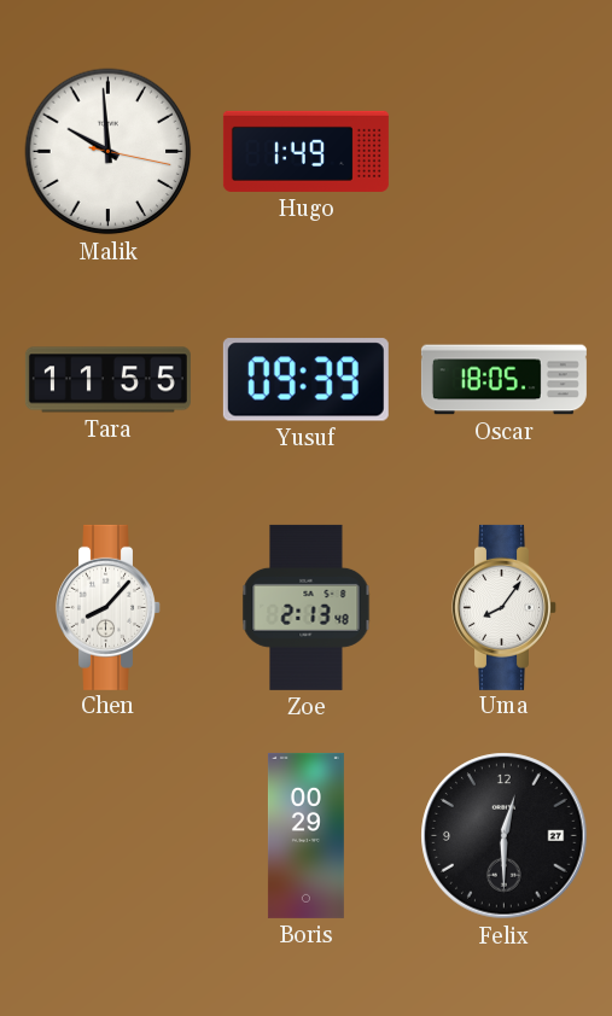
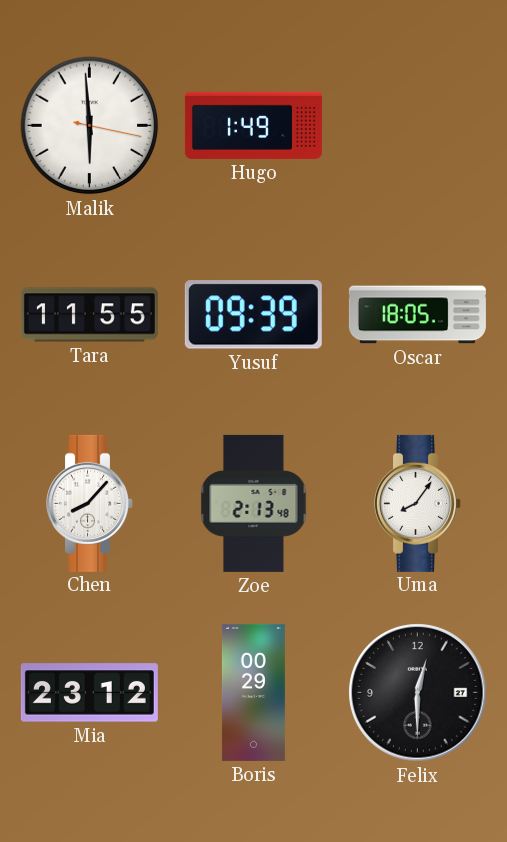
Malik: 9:59 -> 5:59 (90, 126)
Mia: none -> 23:12 (89, 693)
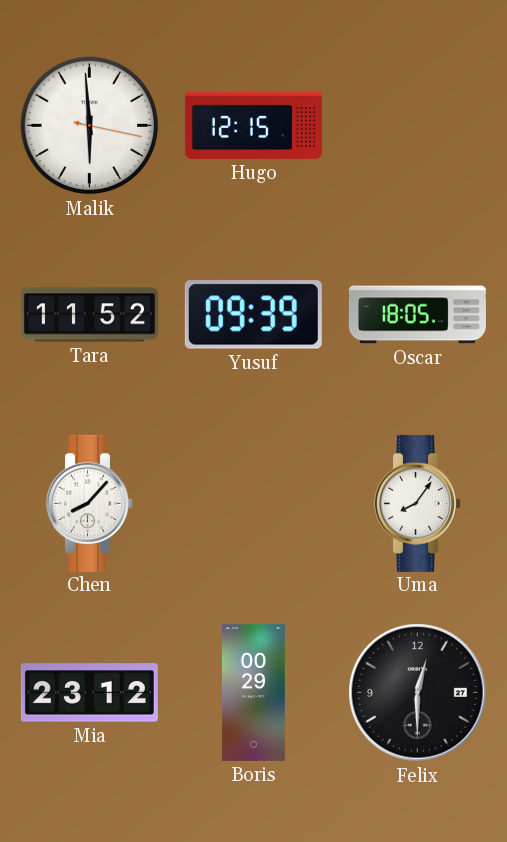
Hugo: 1:49 -> 12:15 (253, 125)
Tara: 11:55 -> 11:52 (89, 315)
Zoe: 2:13 -> none (254, 503)
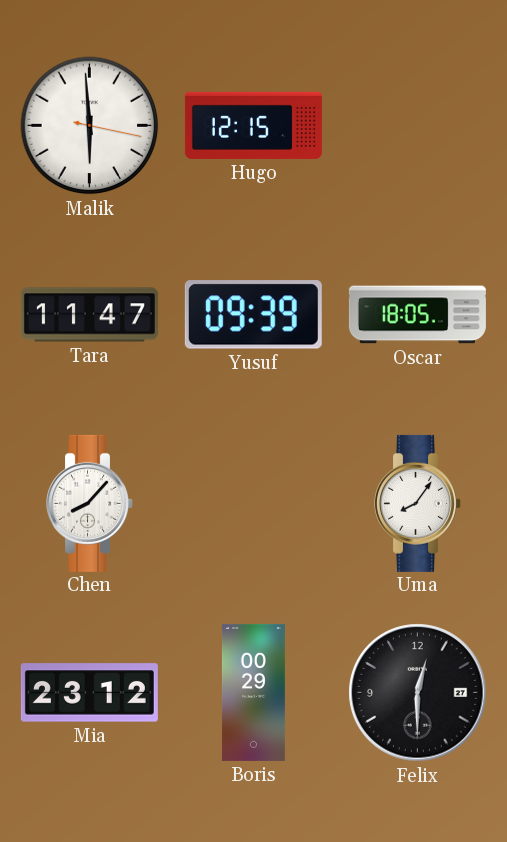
Tara: 11:52 -> 11:47 (89, 315)
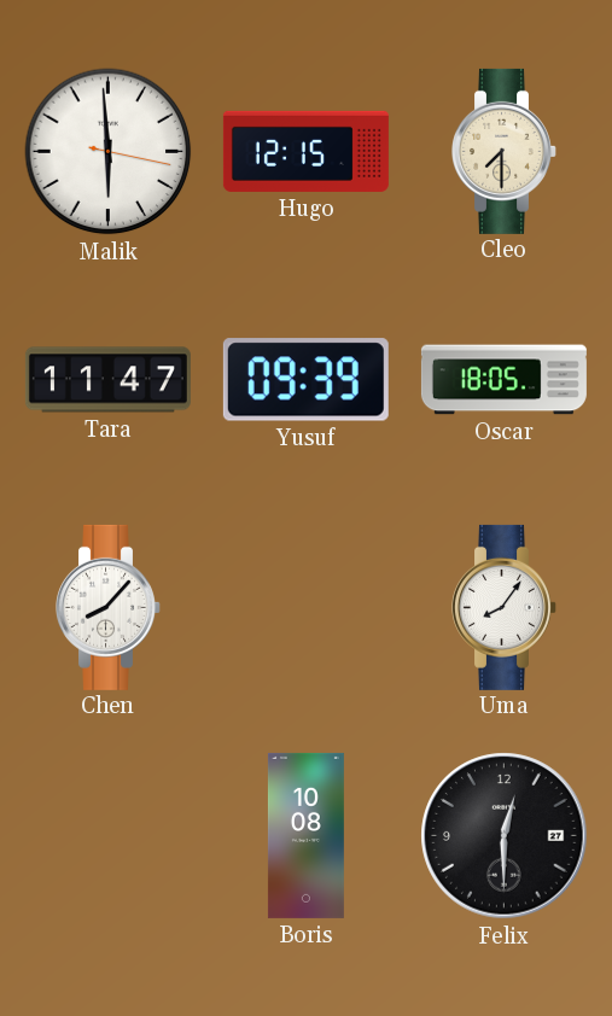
Cleo: none -> 7:30 (505, 151)
Mia: 23:12 -> none (89, 693)
Boris: 00:29 -> 10:08 (305, 835)
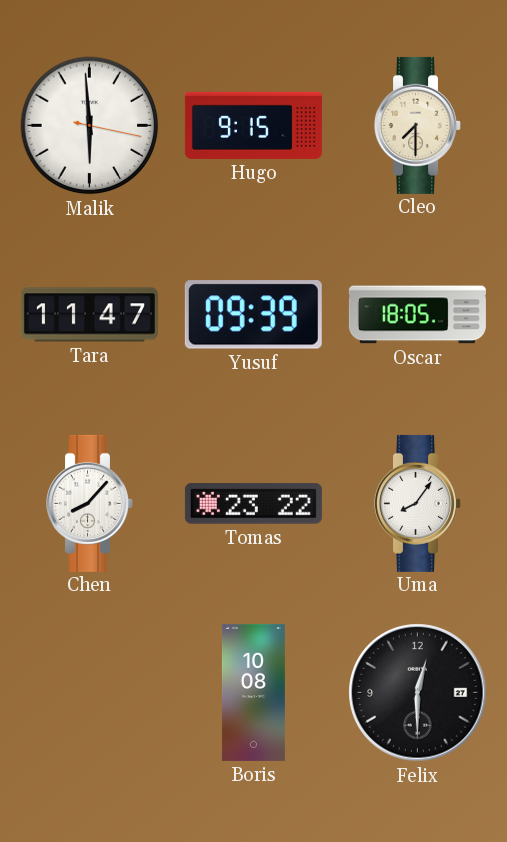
Hugo: 12:15 -> 9:15 (253, 125)
Tomas: none -> 23:22 (253, 504)
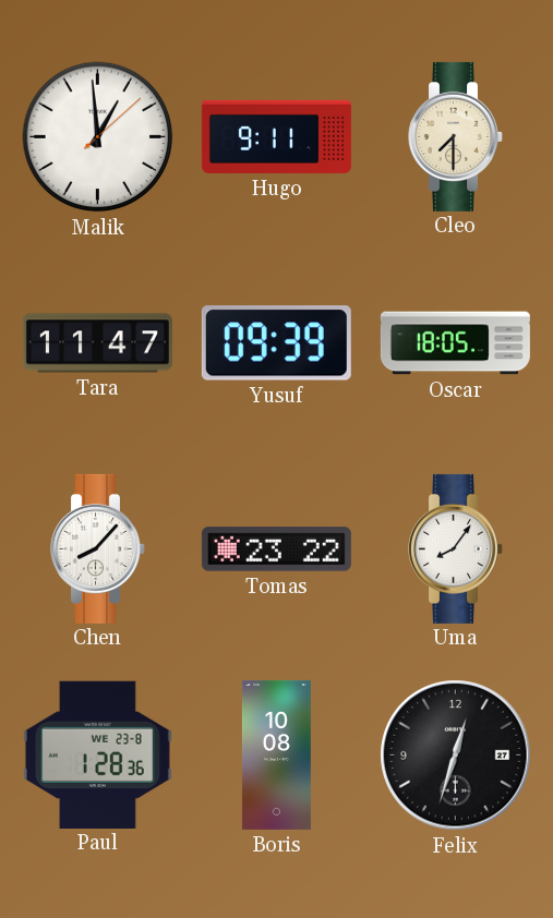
Malik: 5:59 -> 12:59 (98, 137)
Hugo: 9:15 -> 9:11 (276, 136)
Paul: none -> 1:28 (97, 754)
Felix: 12:30 -> 12:33 (456, 756)
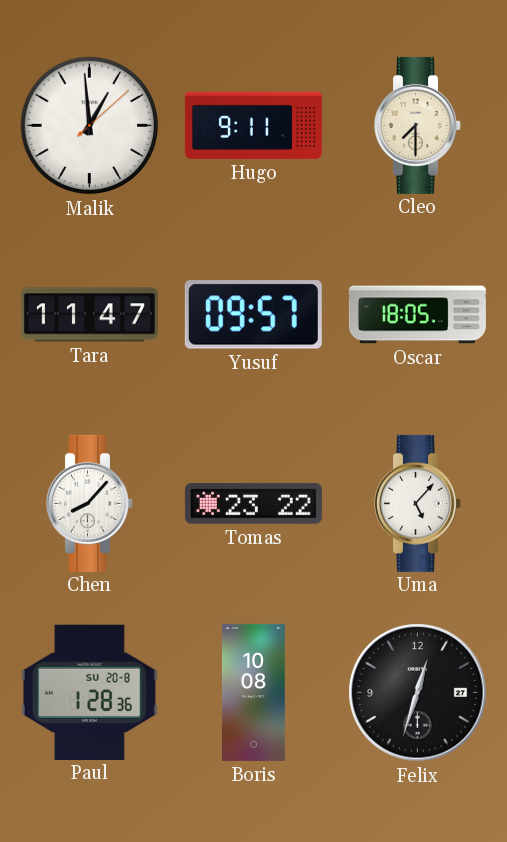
Yusuf: 09:39 -> 09:57 (253, 315)
Uma: 8:06 -> 5:07 (418, 503)
Paul date: WE 23-8 -> SU 20-8 (89, 692)
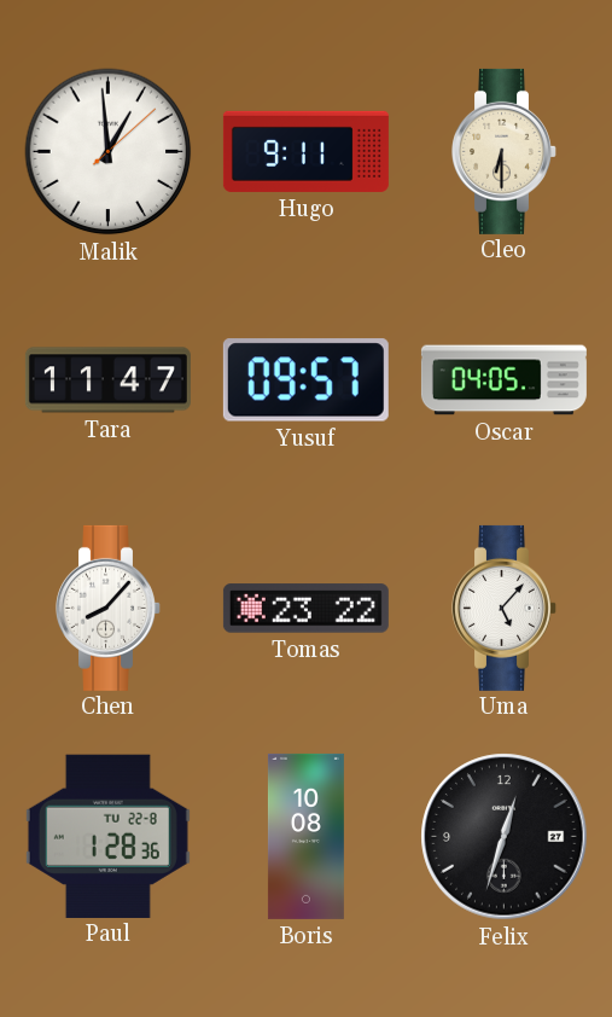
Cleo: 7:30 -> 6:30 (505, 151)
Oscar: 18:05 -> 04:05 (503, 380)
Paul date: SU 20-8 -> TU 22-8 (107, 836)
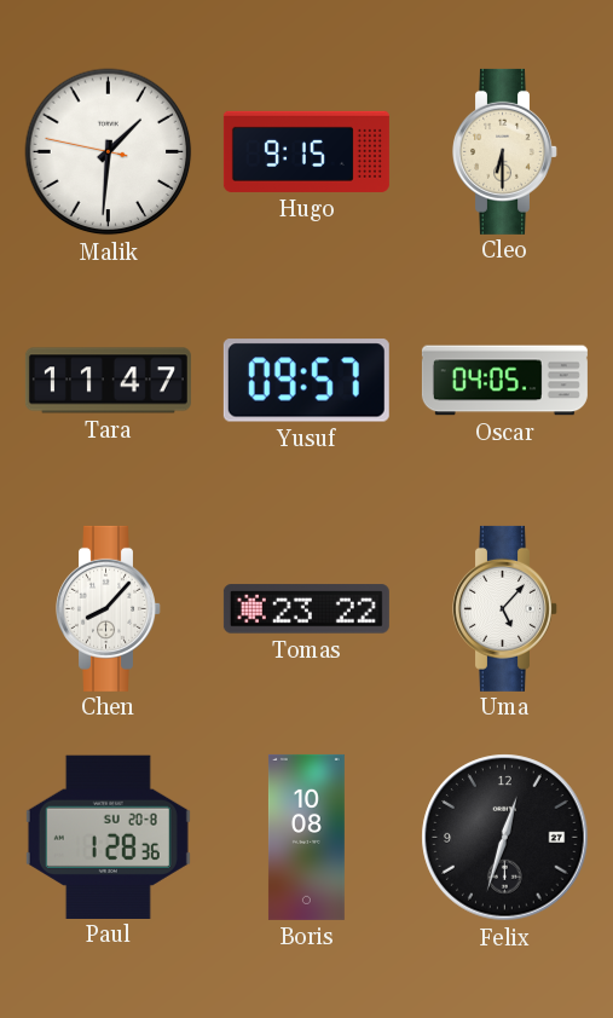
Malik: 12:59 -> 1:30 (109, 152)
Hugo: 9:11 -> 9:15 (306, 151)
Paul date: TU 22-8 -> SU 20-8 (108, 837)
